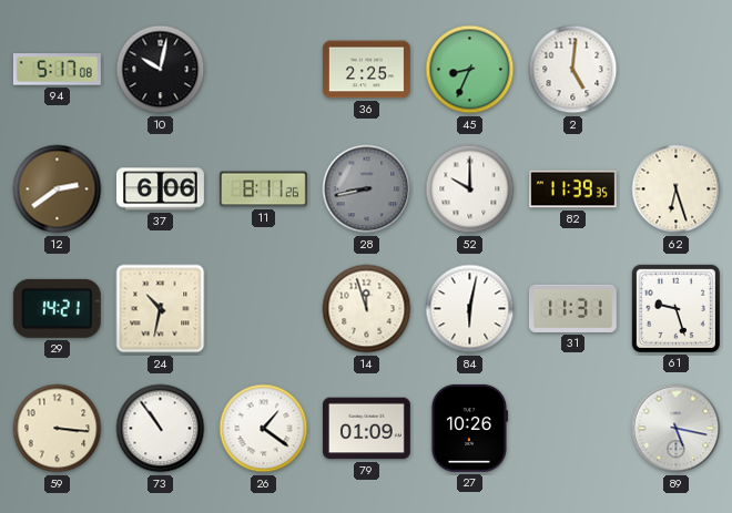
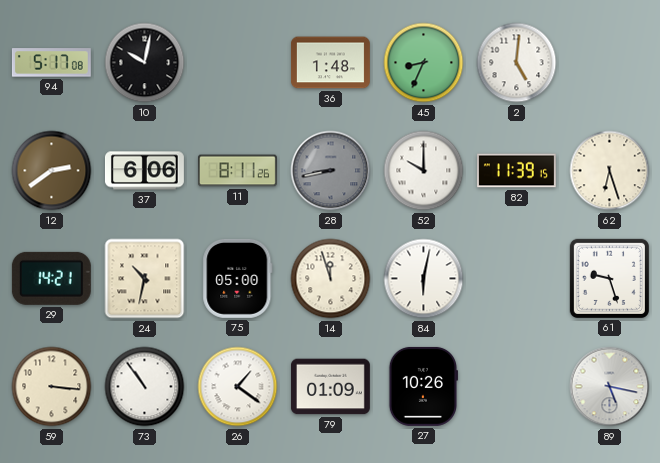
36: 2:25 -> 1:48 (330, 63)
82: 11:39:35 -> 11:39:15 (516, 171)
75: none -> 05:00 (238, 278)
31: 11:31 -> none (572, 308)
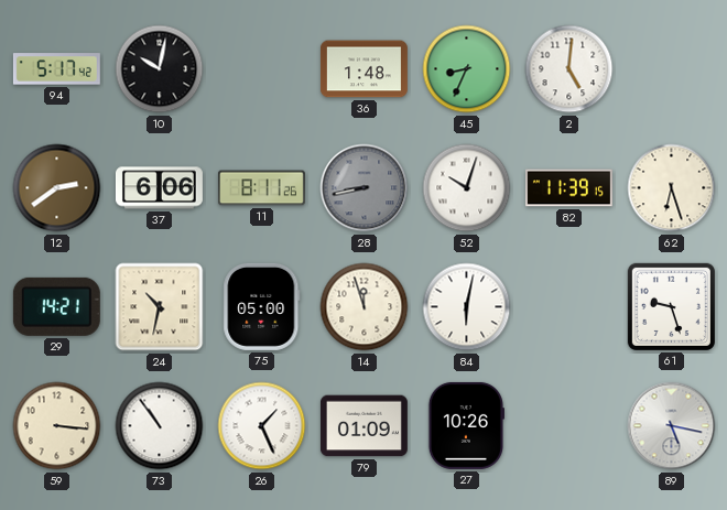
94: 5:17:08 -> 5:17:42 (56, 69)
52: 10:00 -> 10:03 (467, 188)
26: 1:21 -> 1:26 (262, 426)
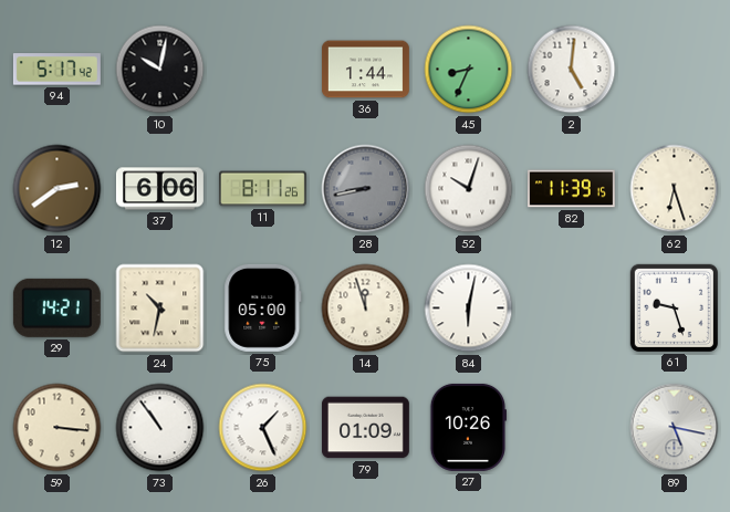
36: 1:48 -> 1:44 (365, 70)
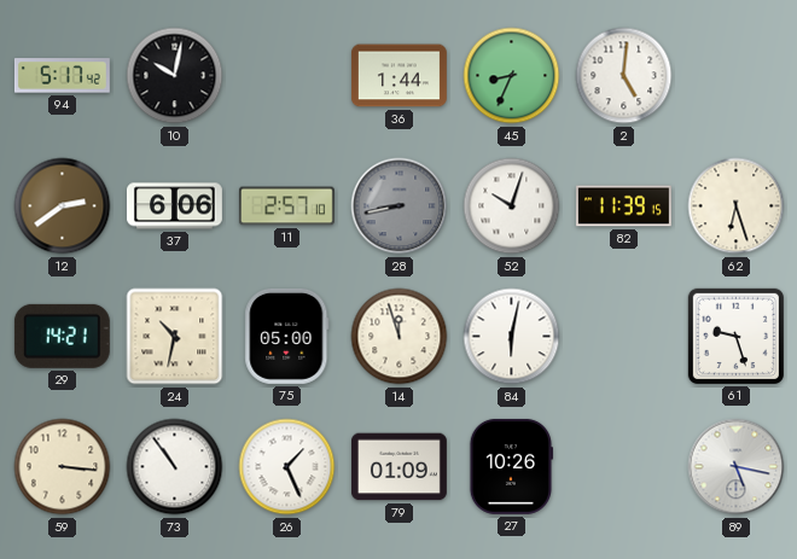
11: 8:11 -> 2:57 (286, 206)
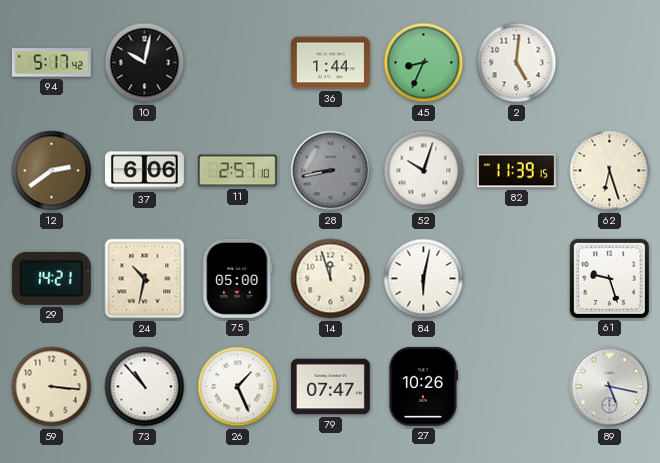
73: 10:54 -> 10:53 (145, 387)
79: 01:09 -> 07:47 (330, 387)
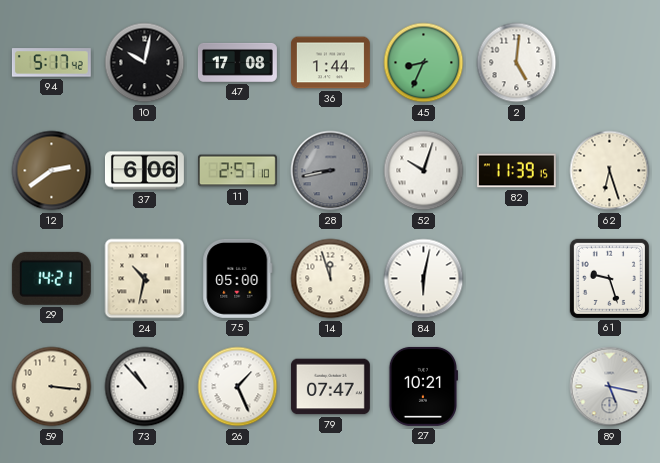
47: none -> 17:08 (237, 62)
27: 10:26 -> 10:21 (422, 386)
